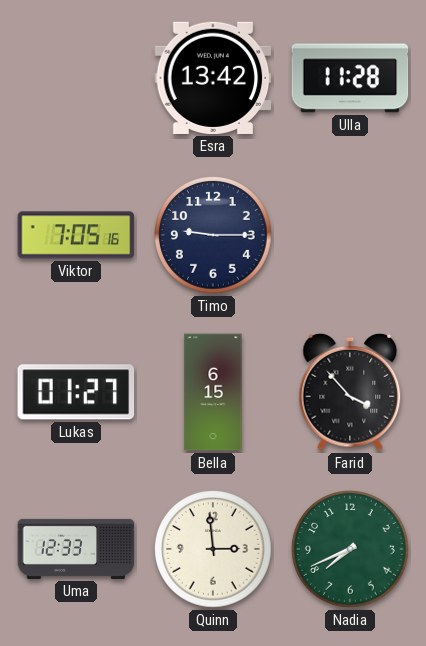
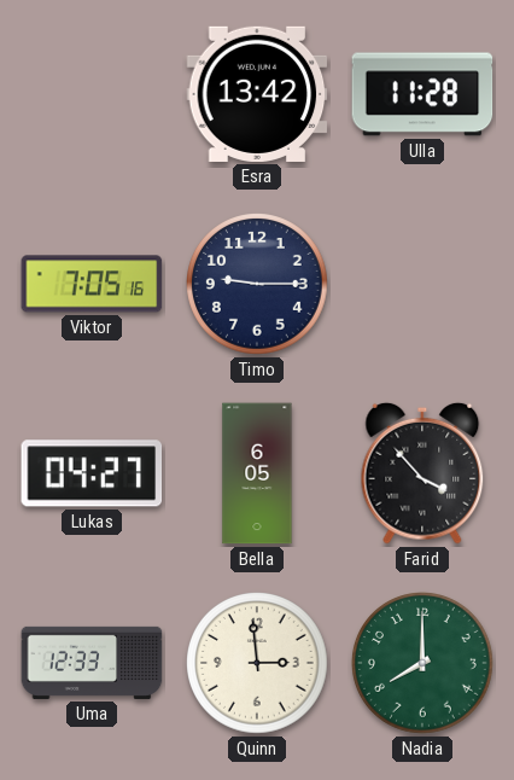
Lukas: 01:27 -> 04:27 (92, 473)
Bella: 6:15 -> 6:05 (257, 473)
Nadia: 7:41 -> 8:00 (424, 664)
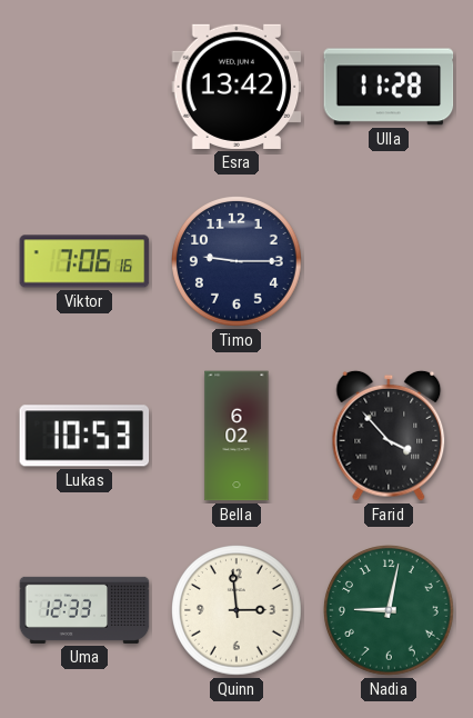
Viktor: 7:05 -> 7:06 (84, 261)
Lukas: 04:27 -> 10:53 (84, 436)
Bella: 6:05 -> 6:02 (236, 436)
Nadia: 8:00 -> 9:02 (390, 611)
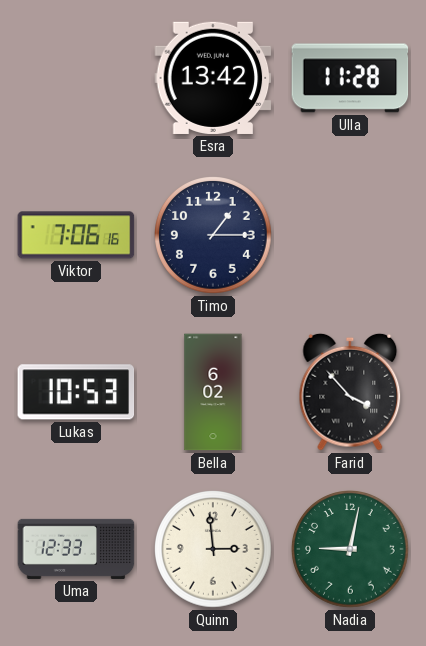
Timo: 9:15 -> 1:15 (214, 236)
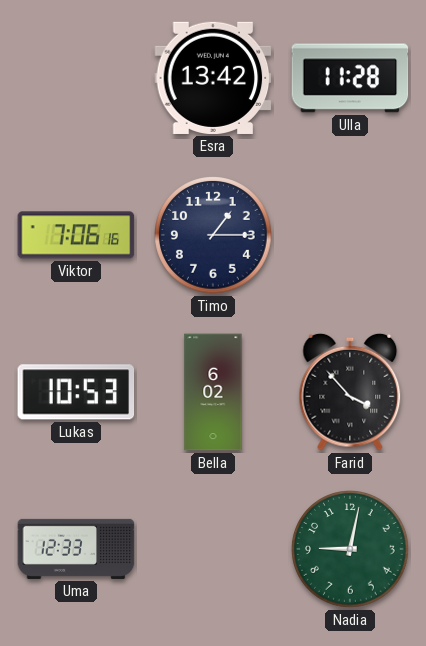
Quinn: 2:59 -> none (214, 550)
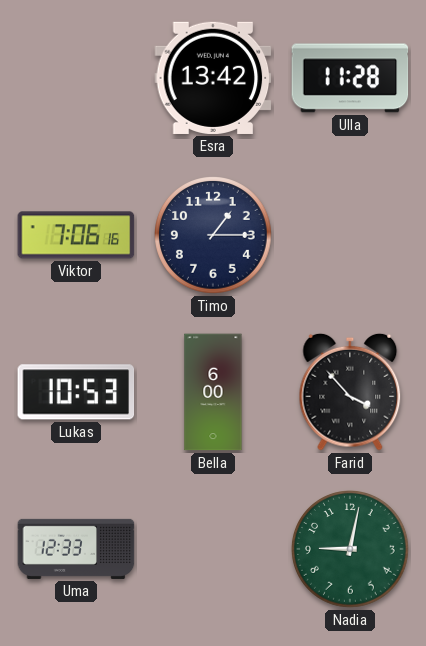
Bella: 6:02 -> 6:00 (213, 392)
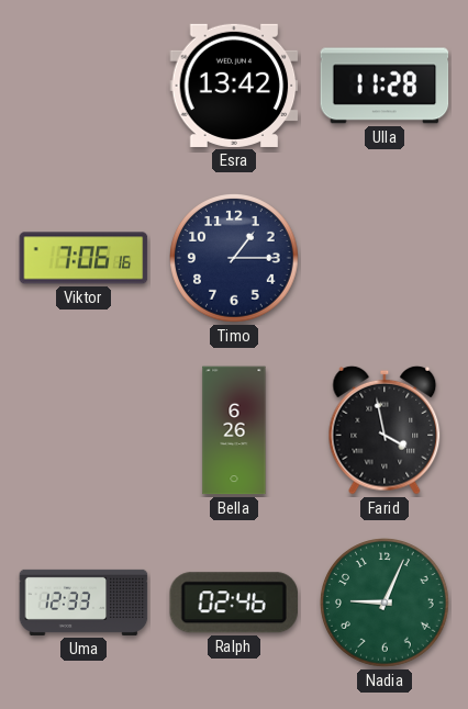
Lukas: 10:53 -> none (76, 392)
Bella: 6:00 -> 6:26 (234, 430)
Farid: 3:53 -> 3:58 (385, 430)
Ralph: none -> 02:46 (233, 603)
Nadia: 9:02 -> 9:04 (386, 604)
